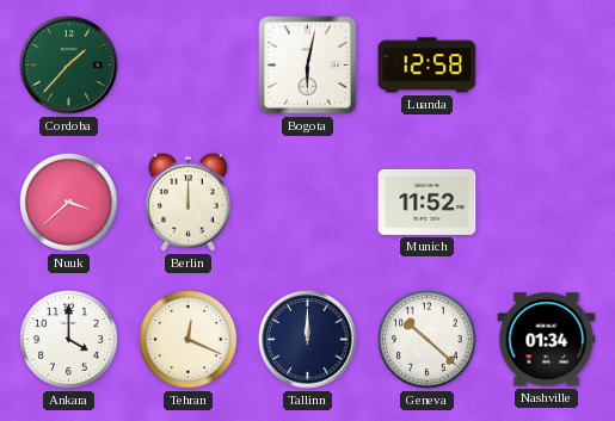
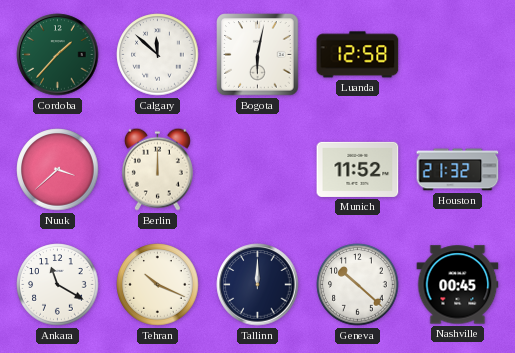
Calgary: none -> 11:52 (158, 55)
Houston: none -> 21:32 (458, 170)
Ankara: 4:00 -> 11:20 (58, 285)
Tehran: 12:19 -> 10:19 (158, 285)
Nashville: 01:34 -> 00:45 (458, 285)
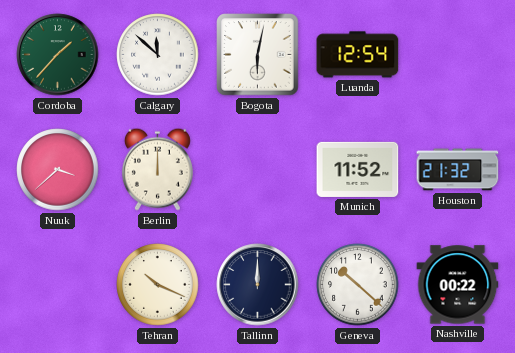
Luanda: 12:58 -> 12:54 (358, 55)
Ankara: 11:20 -> none (58, 285)
Nashville: 00:45 -> 00:22 (458, 285)
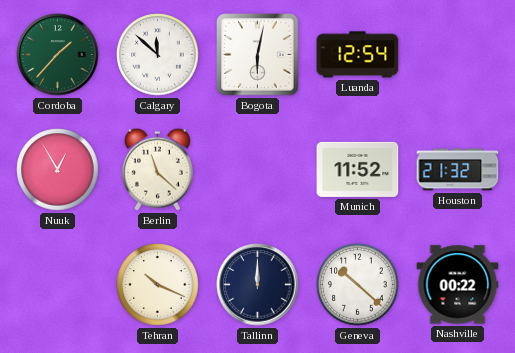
Nuuk: 3:38 -> 12:55 (58, 170)
Berlin: 12:00 -> 11:22 (157, 169)
